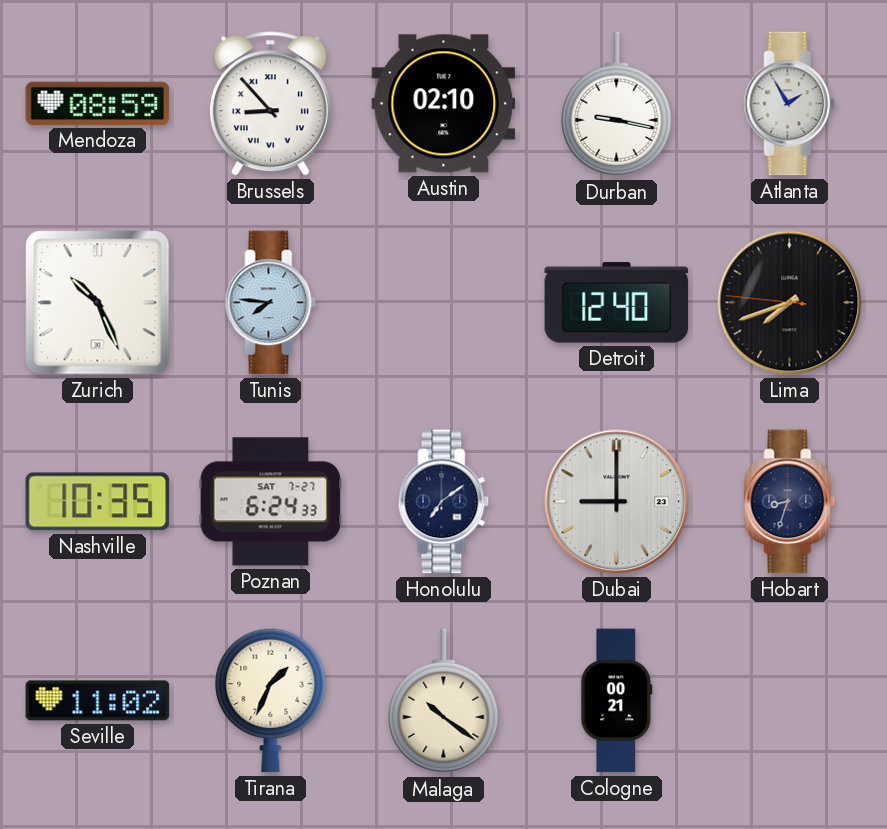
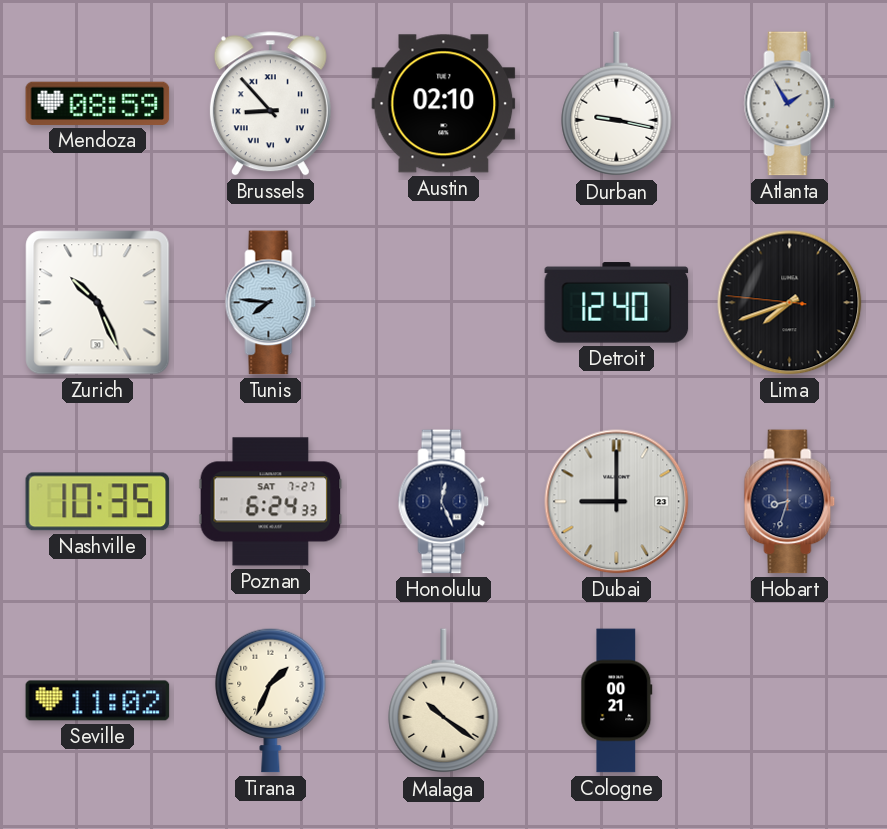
Honolulu: 7:09 -> 12:26 (444, 502)
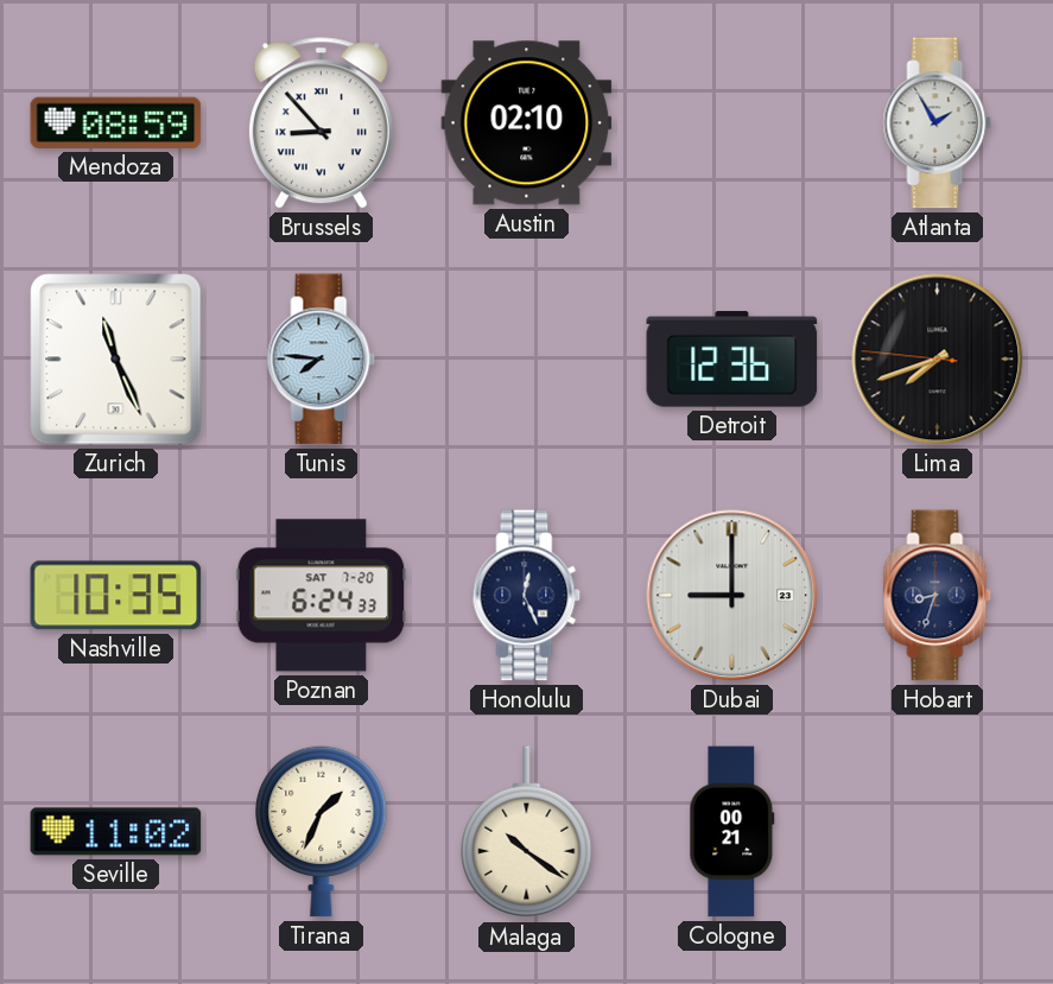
Durban: 9:17 -> none (617, 104)
Zurich: 10:26 -> 11:26 (116, 360)
Detroit: 12:40 -> 12:36 (732, 360)
Poznan date: SAT 7-27 -> SAT 7-20 (322, 596)
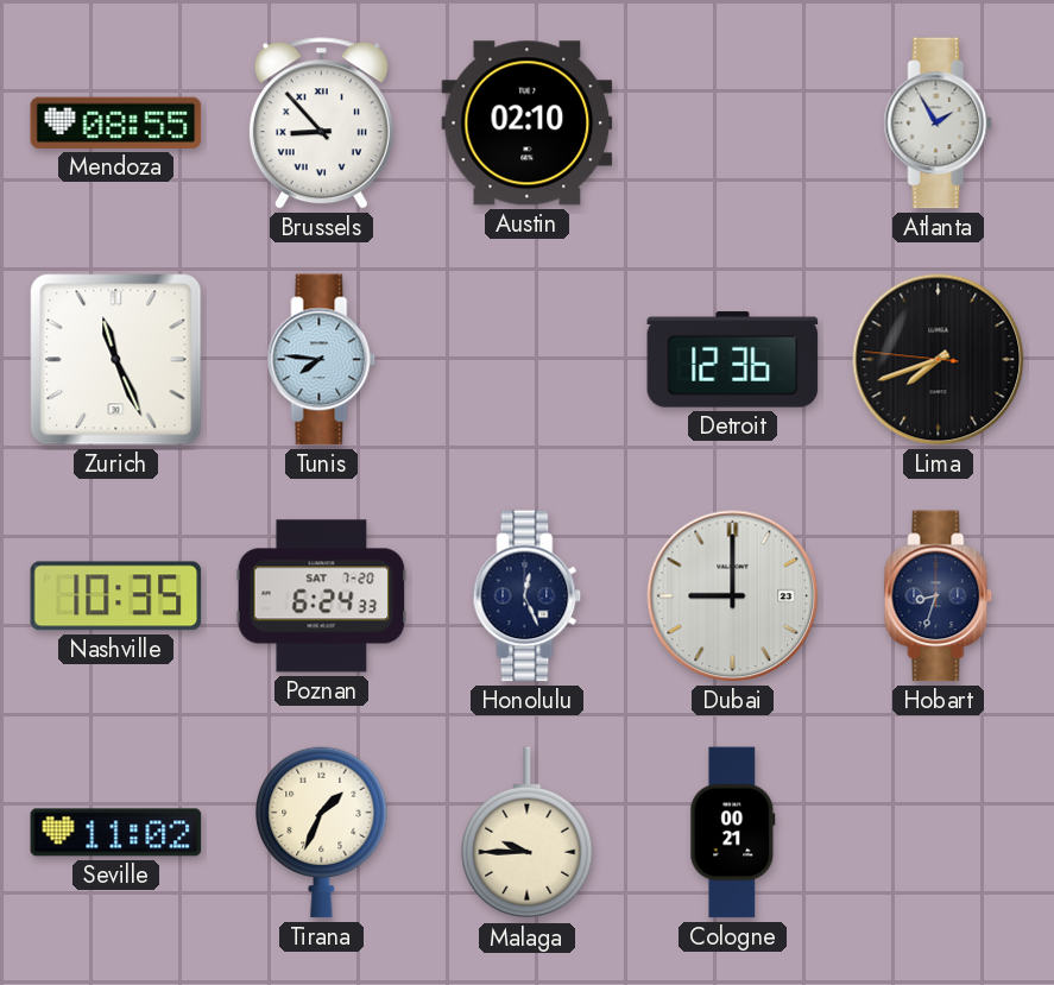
Mendoza: 08:59 -> 08:55 (116, 122)
Malaga: 10:21 -> 9:45 (528, 833)
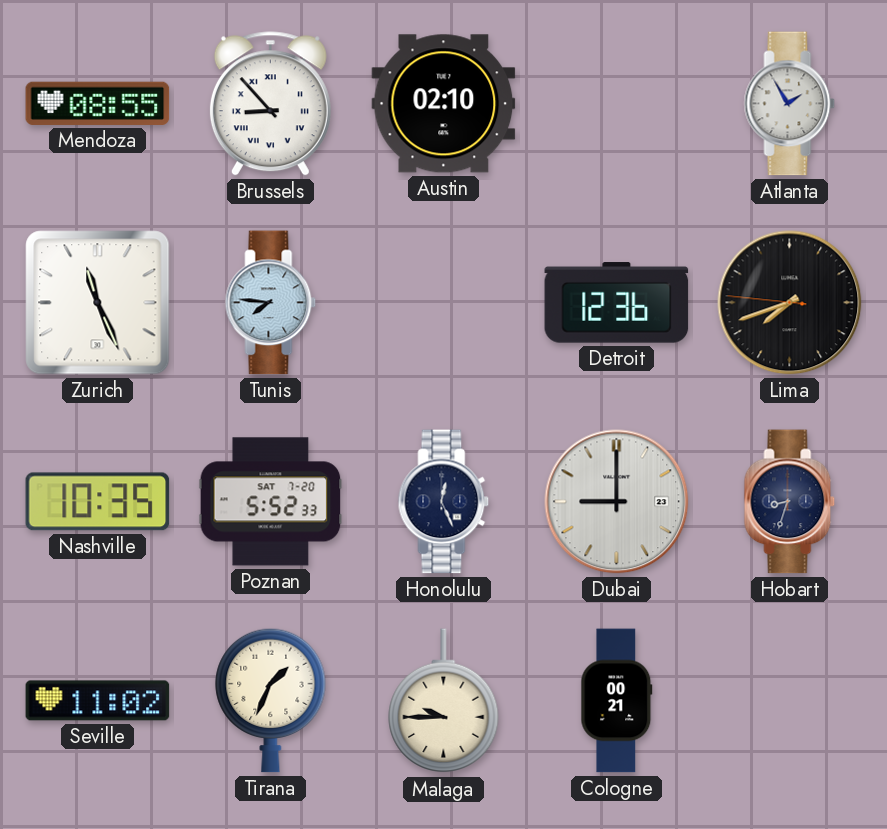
Poznan: 6:24 -> 5:52 (271, 502)
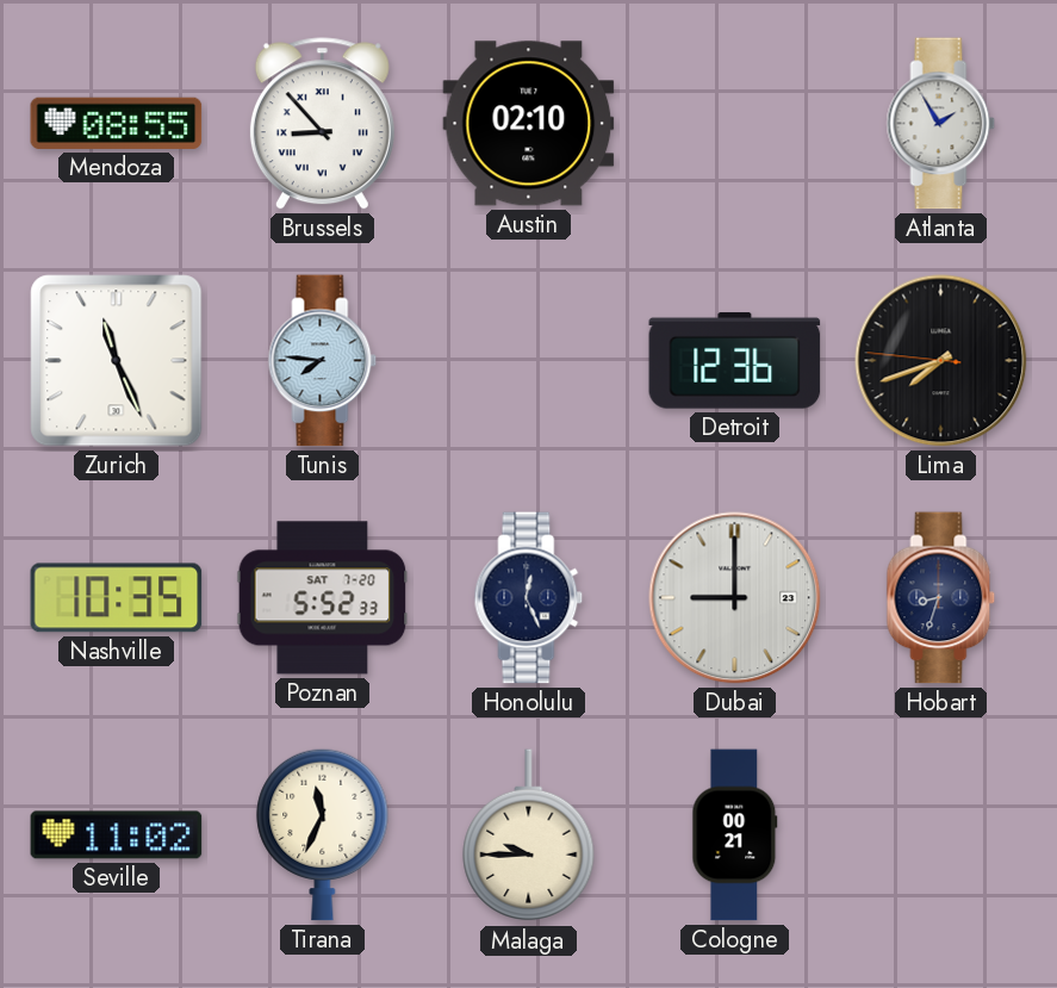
Tirana: 1:34 -> 11:34 (323, 834)
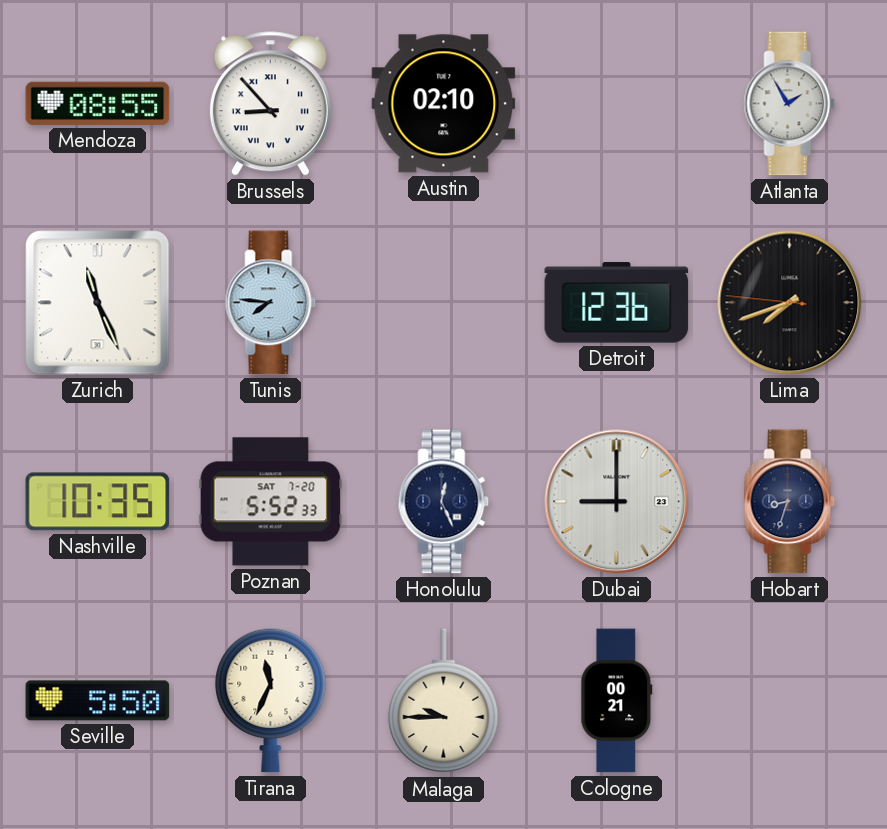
Seville: 11:02 -> 5:50 (98, 701)
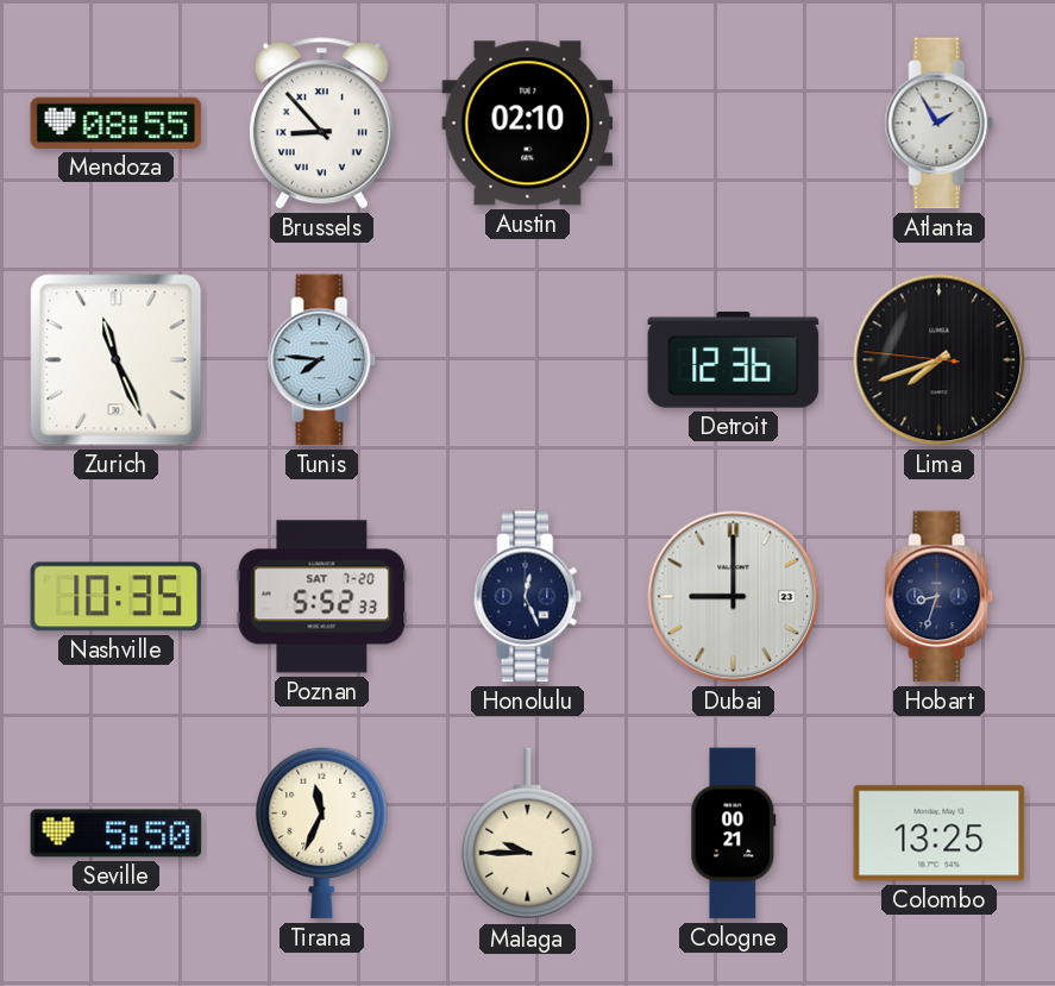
Colombo: none -> 13:25 (940, 834)
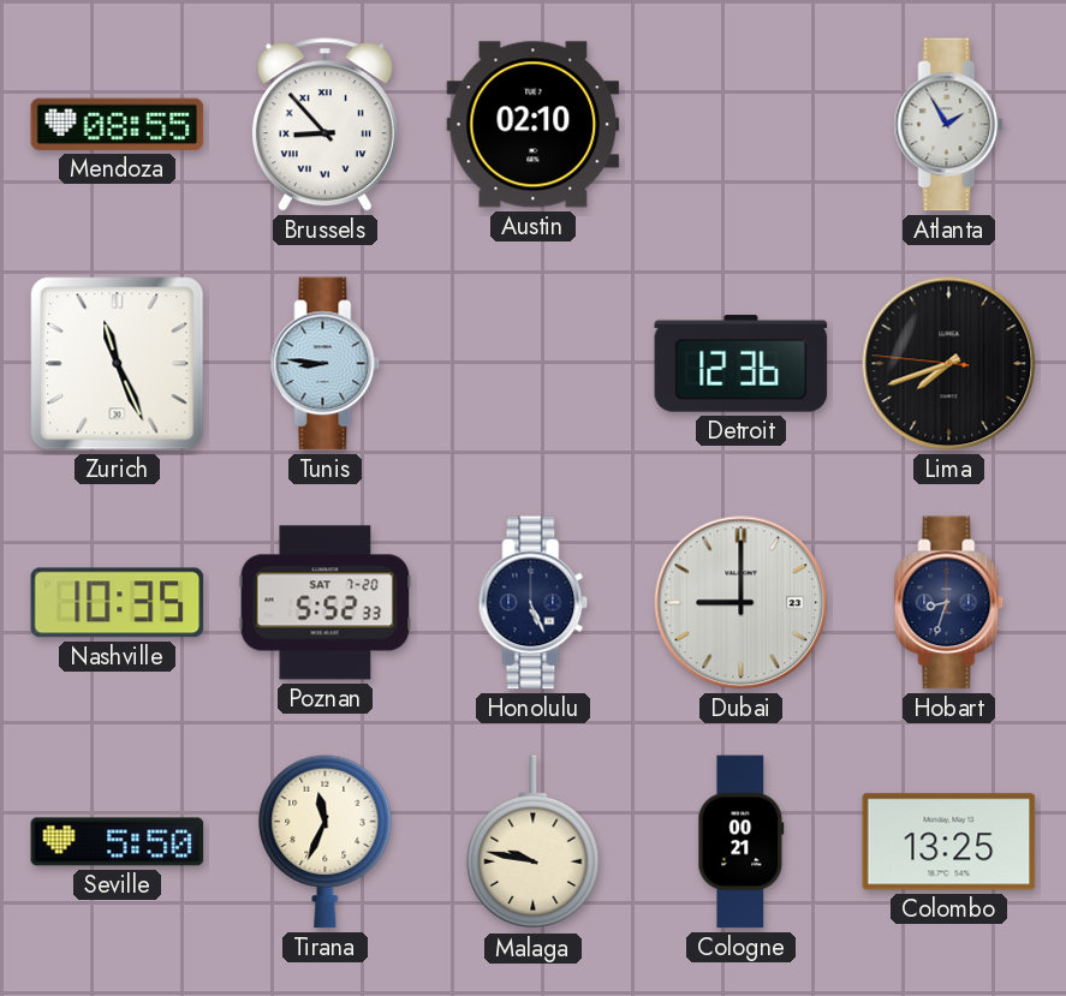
Tunis: 7:46 -> 8:46 (326, 364)
Honolulu: 12:26 -> 5:26 (534, 603)
Malaga: 9:45 -> 9:47 (534, 842)
